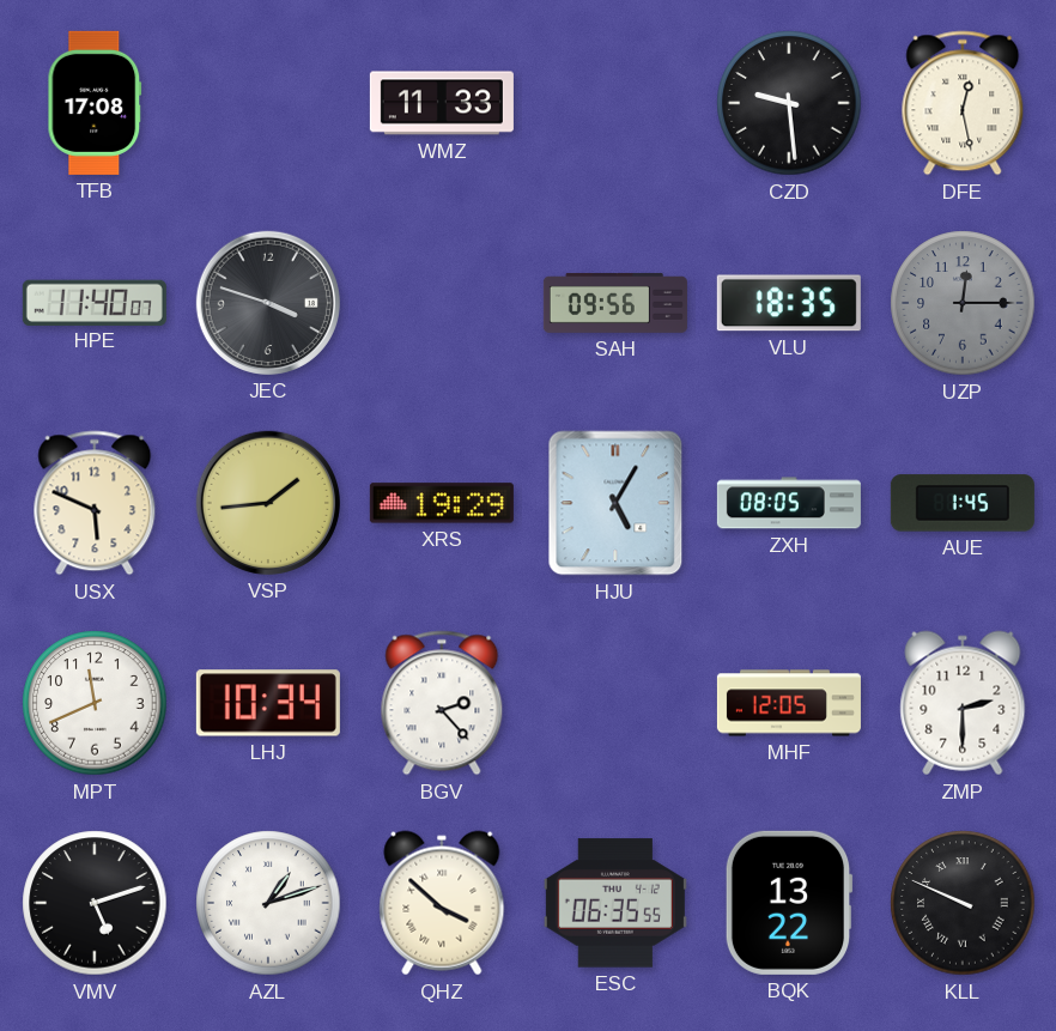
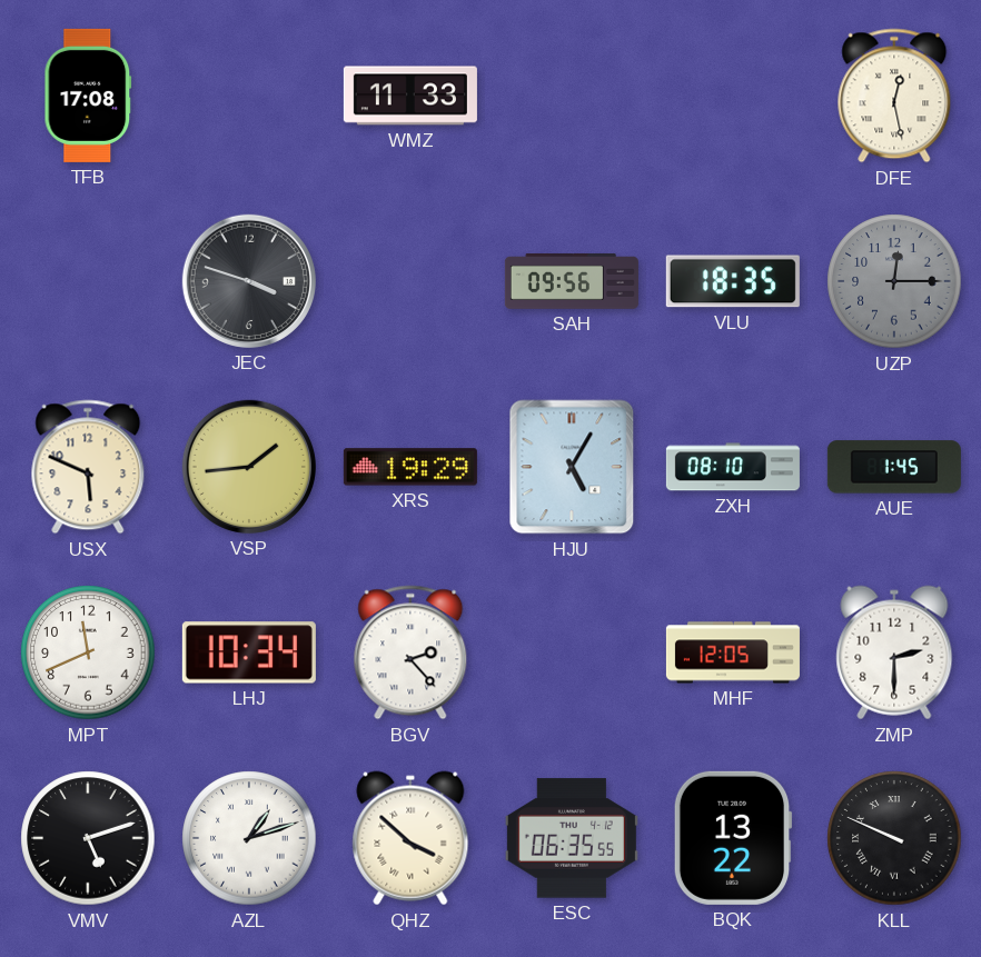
CZD: 9:29 -> none (789, 103)
HPE: 11:40 -> none (95, 302)
ZXH: 08:05 -> 08:10 (733, 467)
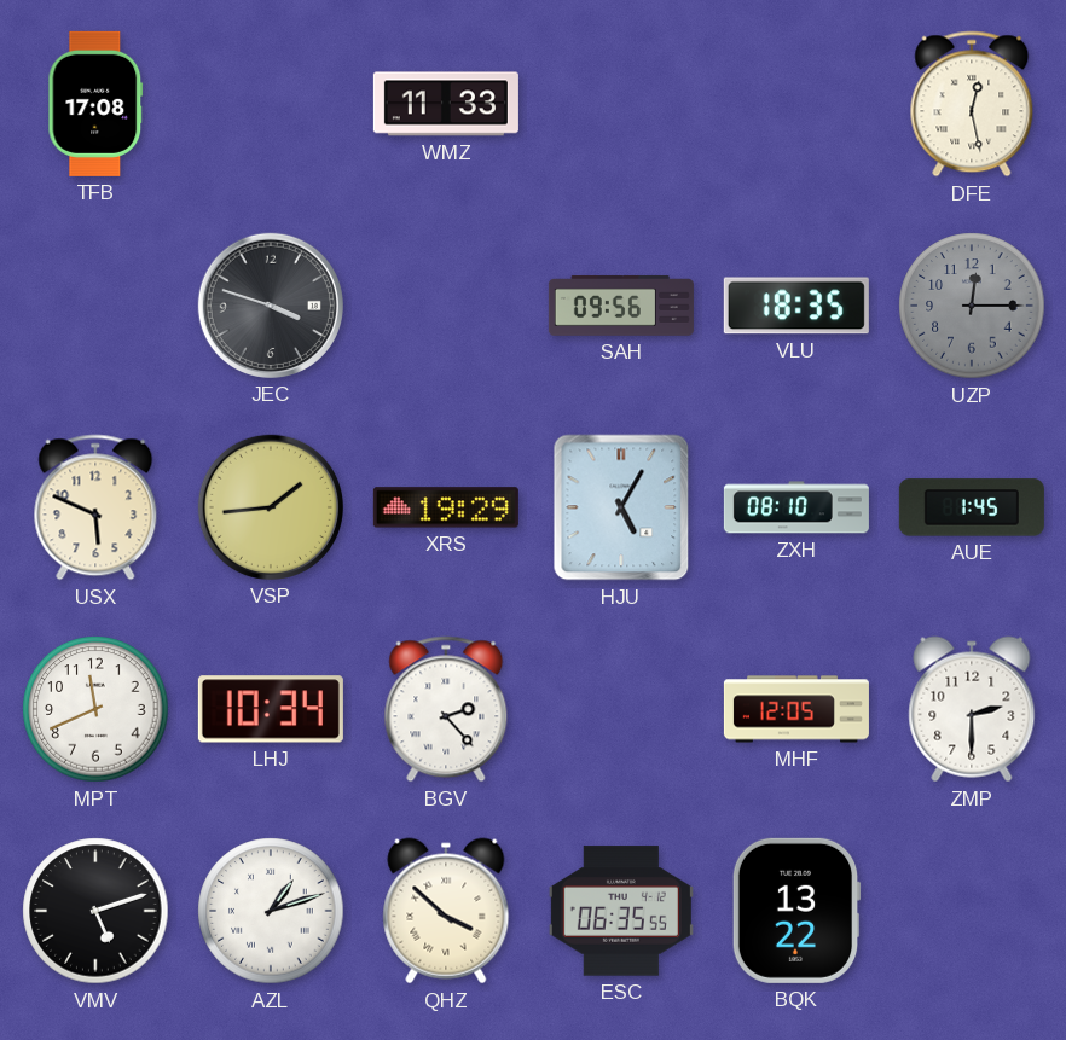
KLL: 9:49 -> none (894, 838)
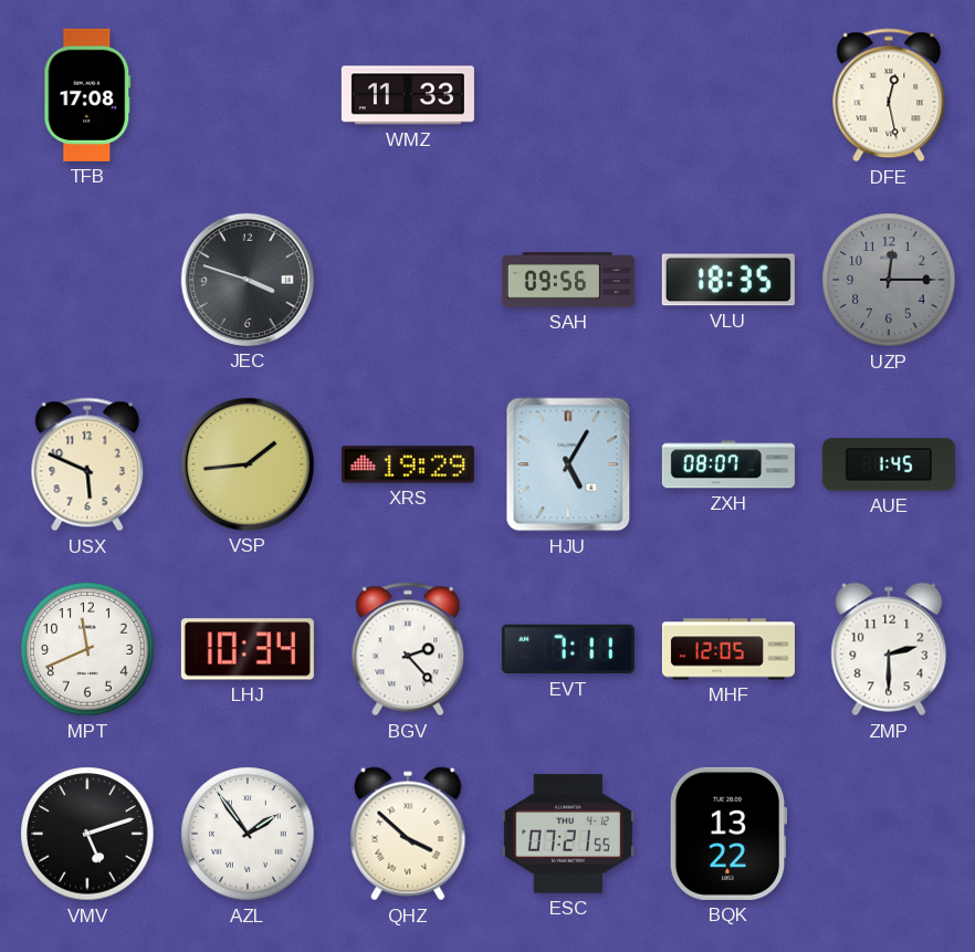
ZXH: 08:10 -> 08:07 (728, 464)
EVT: none -> 7:11 (568, 649)
AZL: 1:12 -> 1:54 (248, 834)
ESC: 06:35 -> 07:21 (568, 834)
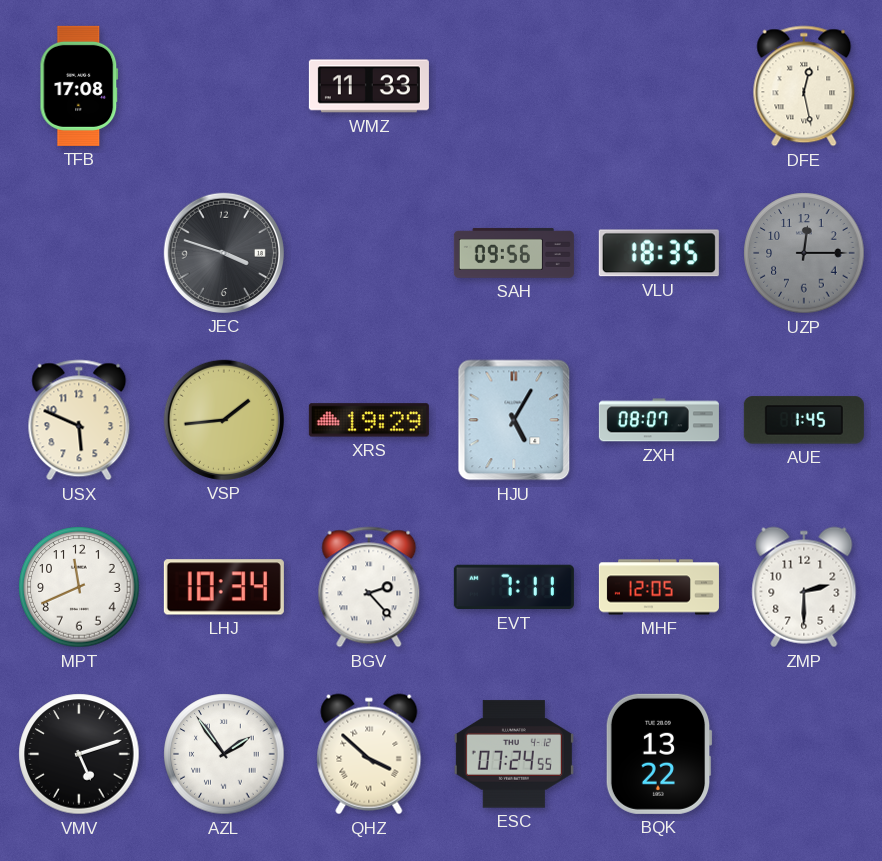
ESC: 07:21 -> 07:24 (514, 754)
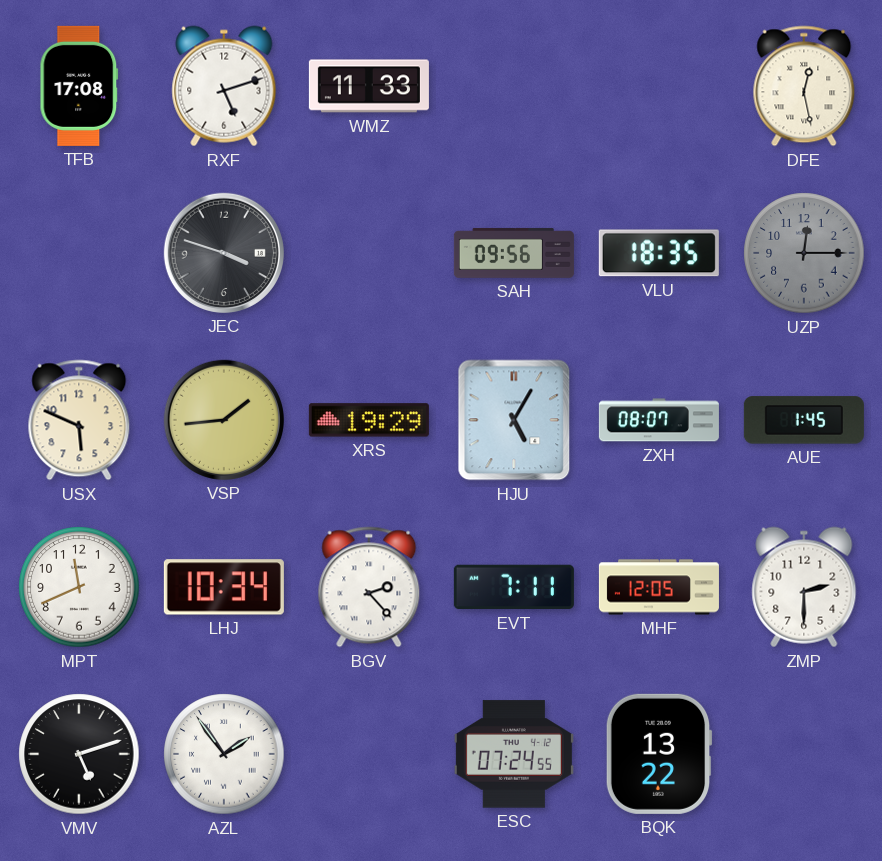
RXF: none -> 5:12 (224, 86)
QHZ: 3:52 -> none (369, 754)
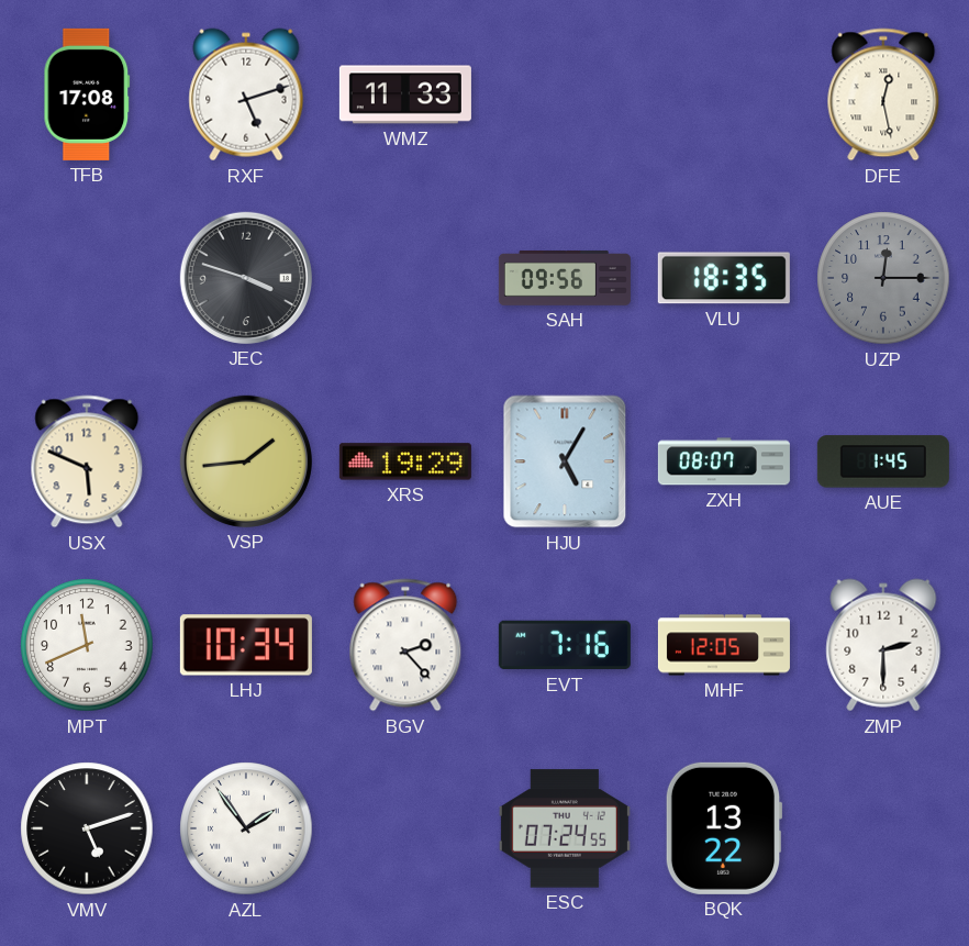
EVT: 7:11 -> 7:16 (565, 645)
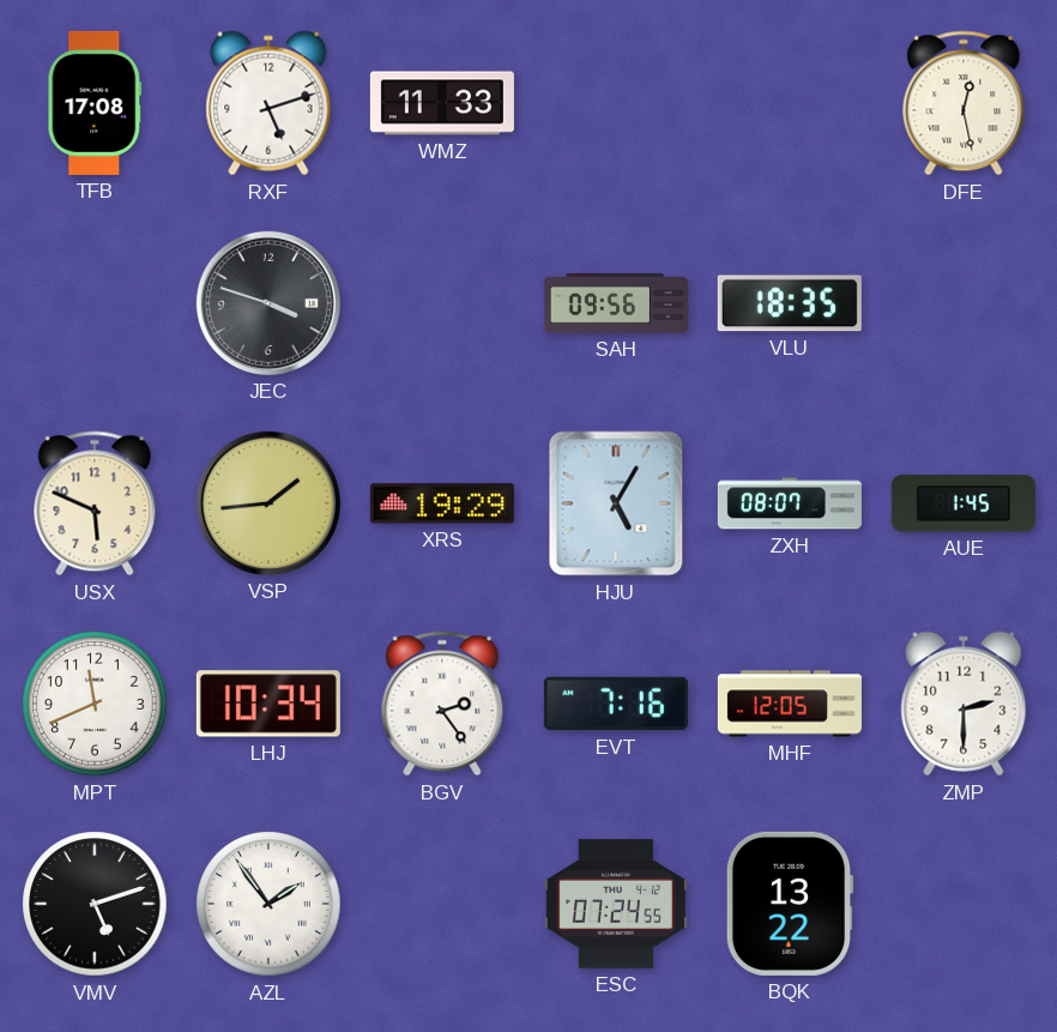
UZP: 12:15 -> none (883, 278)
BGV: 2:23 -> 2:24 (442, 704)
